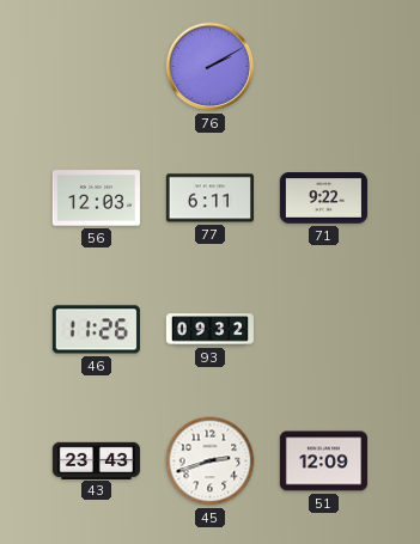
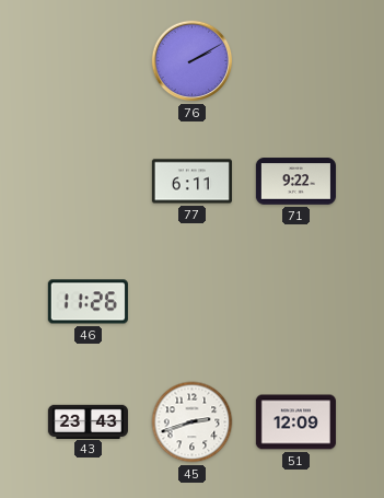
56: 12:03 -> none (96, 198)
93: 09:32 -> none (209, 330)
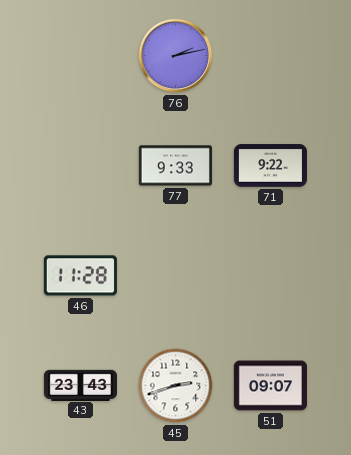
76: 2:10 -> 2:13 (176, 56)
77: 6:11 -> 9:33 (175, 166)
46: 11:26 -> 11:28 (80, 276)
51: 12:09 -> 09:07 (270, 386)
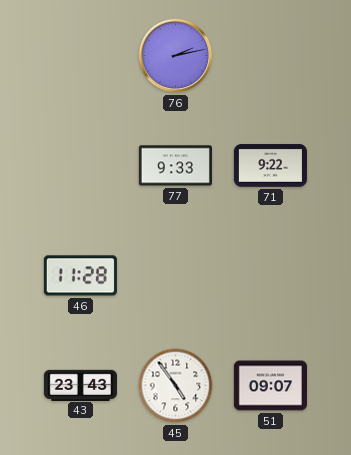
45: 2:42 -> 4:54 (176, 386)
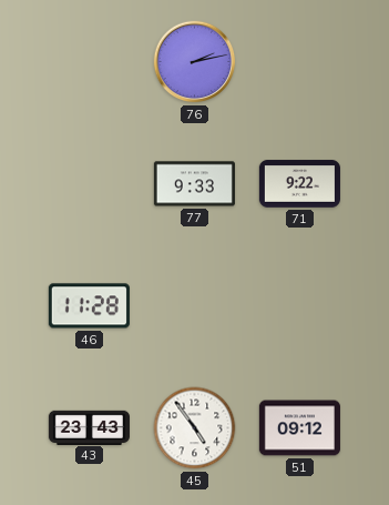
51: 09:07 -> 09:12 (299, 428)
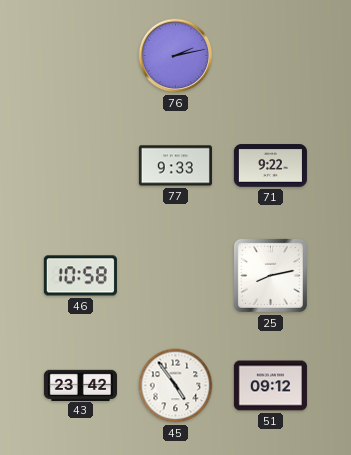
46: 11:28 -> 10:58 (80, 276)
25: none -> 8:13 (270, 275)
43: 23:43 -> 23:42 (80, 385)
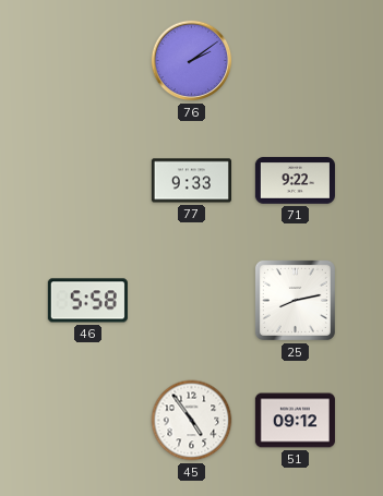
76: 2:13 -> 2:09 (192, 61)
46: 10:58 -> 5:58 (87, 301)
43: 23:42 -> none (80, 385)
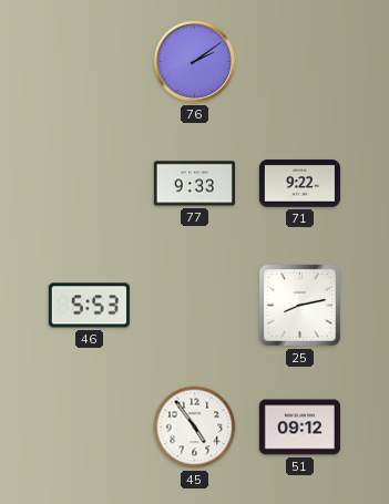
46: 5:58 -> 5:53 (89, 306)
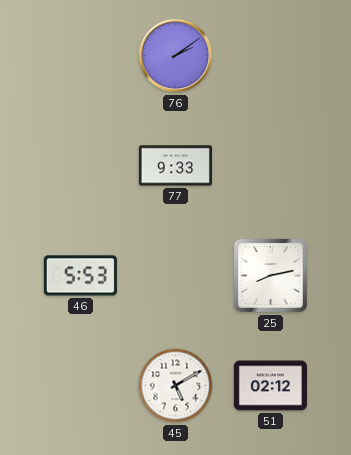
71: 9:22 -> none (299, 184)
45: 4:54 -> 5:10 (176, 386)
51: 09:12 -> 02:12 (270, 386)
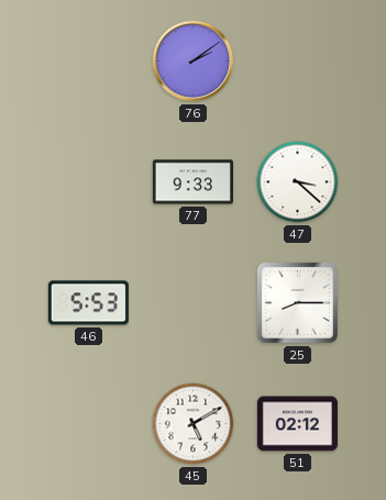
47: none -> 3:22 (298, 182)
25: 8:13 -> 8:15 (297, 302)
